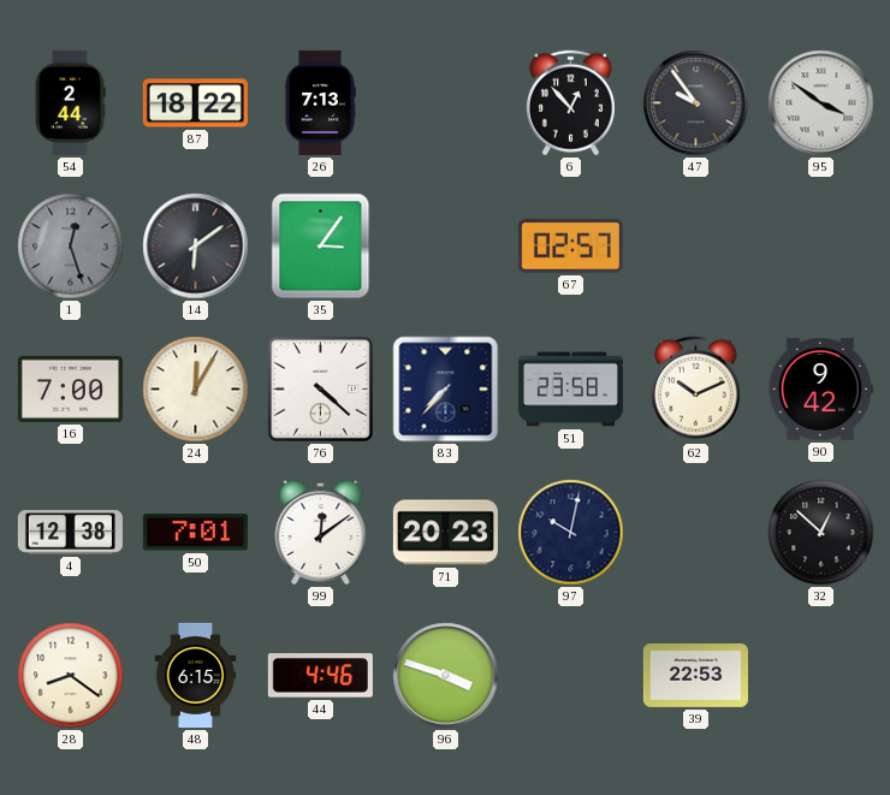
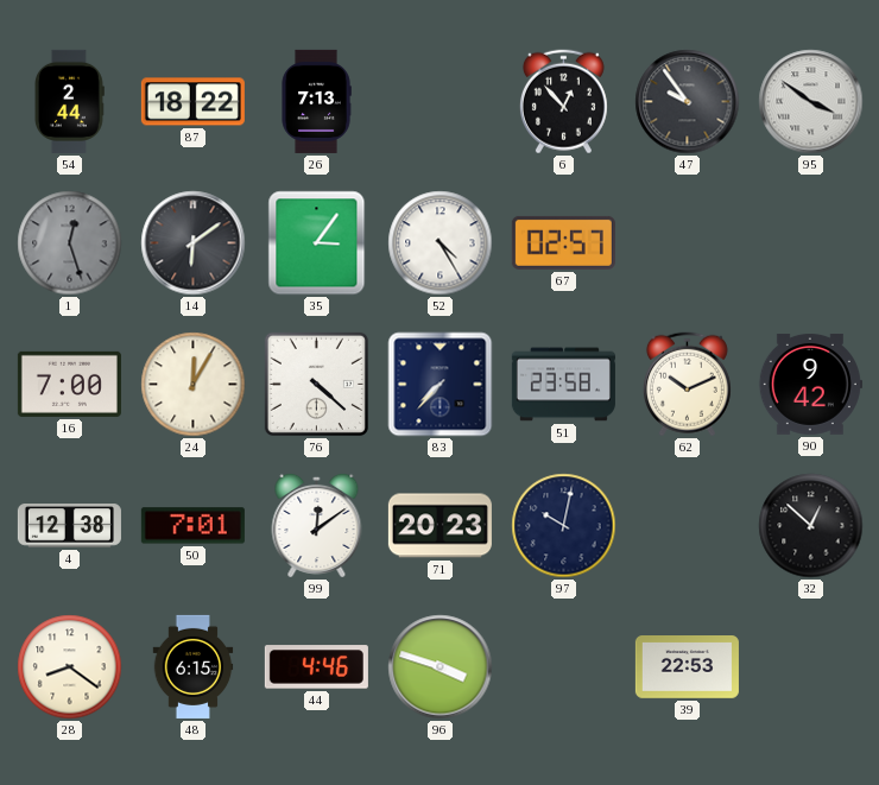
52: none -> 4:25 (441, 243)
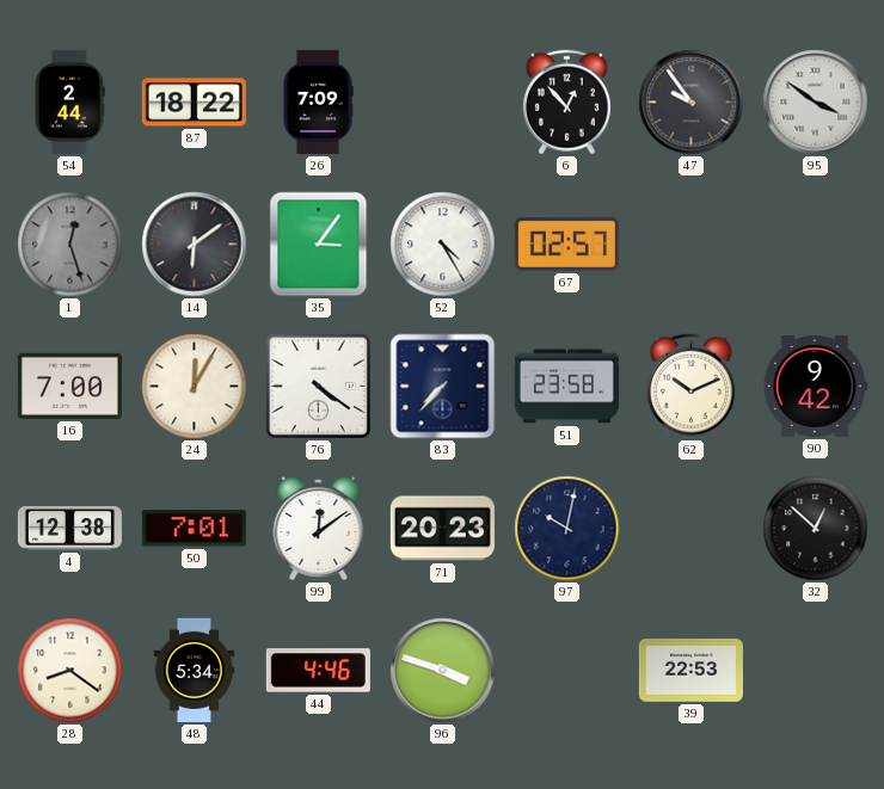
26: 7:13 -> 7:09 (318, 101)
76: 4:22 -> 4:21 (318, 386)
48: 6:15 -> 5:34 (195, 670)
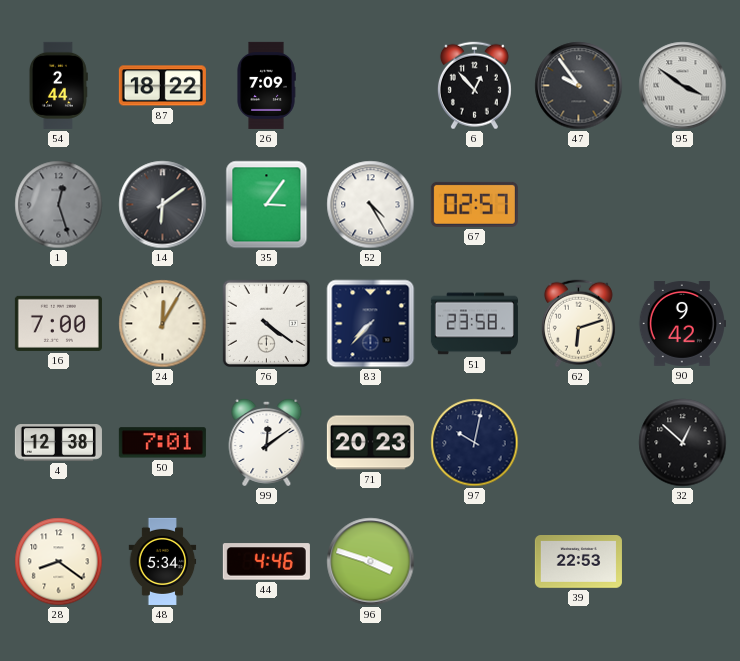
62: 10:11 -> 6:12 (578, 324)
